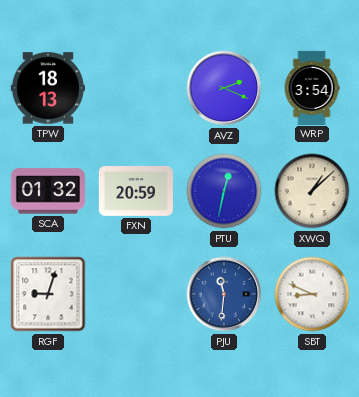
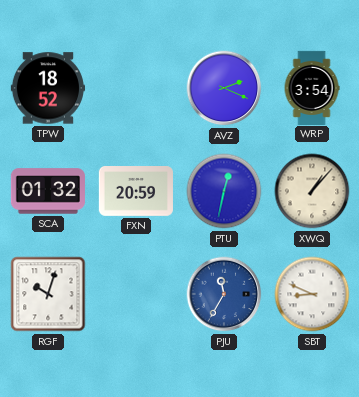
TPW: 18:13 -> 18:52 (48, 88)
XWQ: 1:08 -> 1:07 (312, 191)
RGF: 9:03 -> 10:03 (48, 294)
PJU: 11:31 -> 11:35 (224, 294)
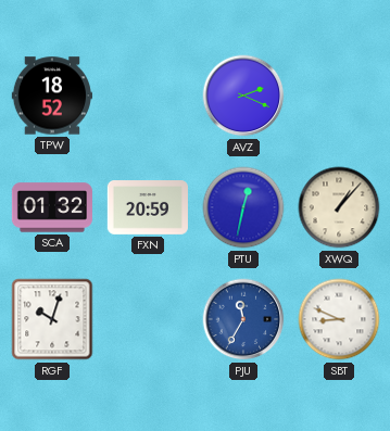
WRP: 3:54 -> none (312, 87)
